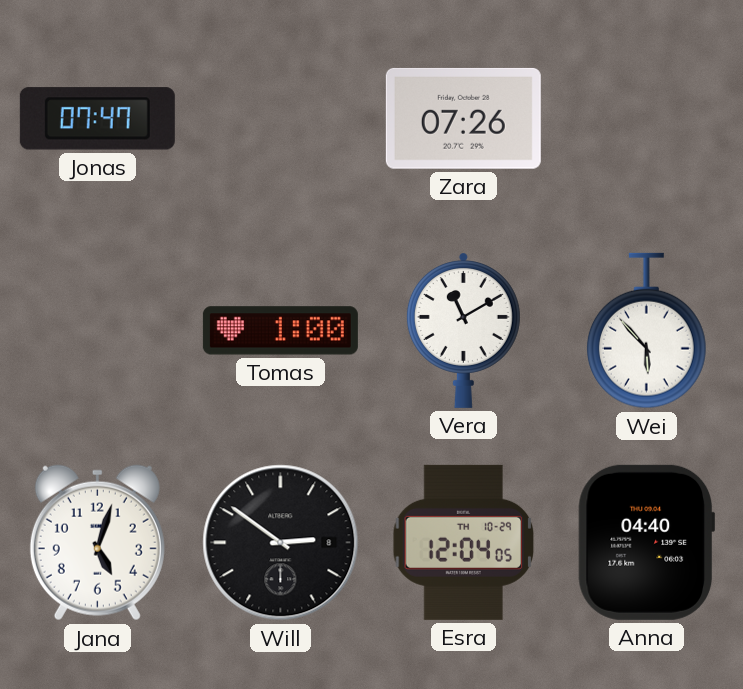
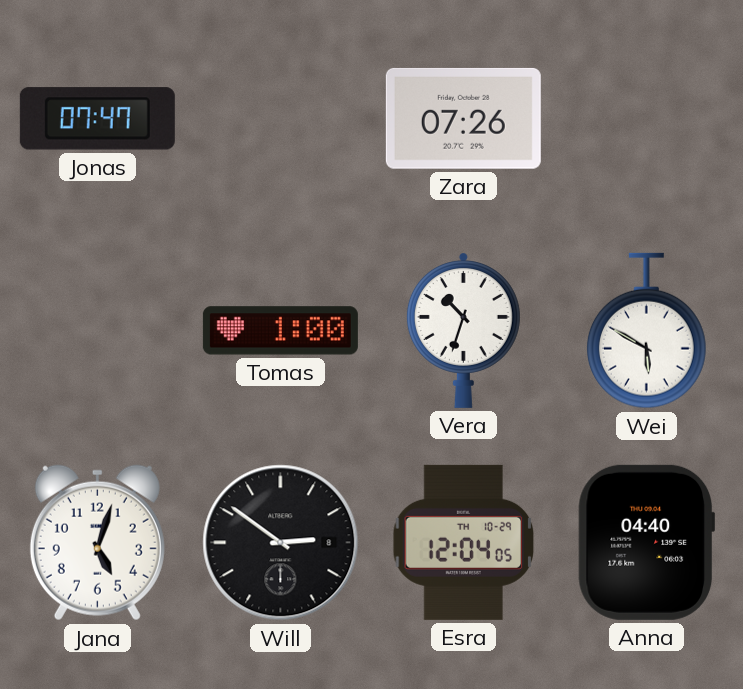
Vera: 11:10 -> 10:33 (463, 330)
Wei: 5:53 -> 5:50 (646, 331)
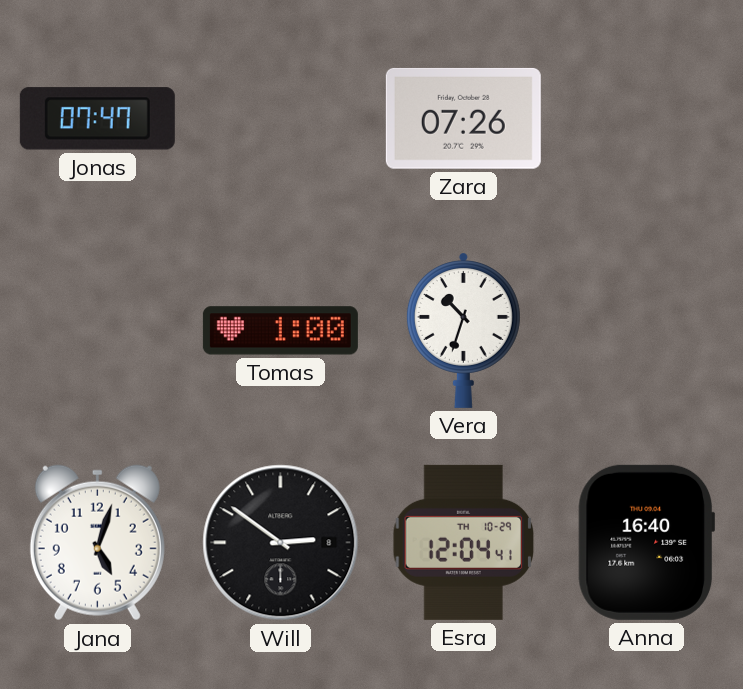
Wei: 5:50 -> none (646, 331)
Esra: 12:04:05 -> 12:04:41 (464, 542)
Anna: 04:40 -> 16:40 (646, 542)
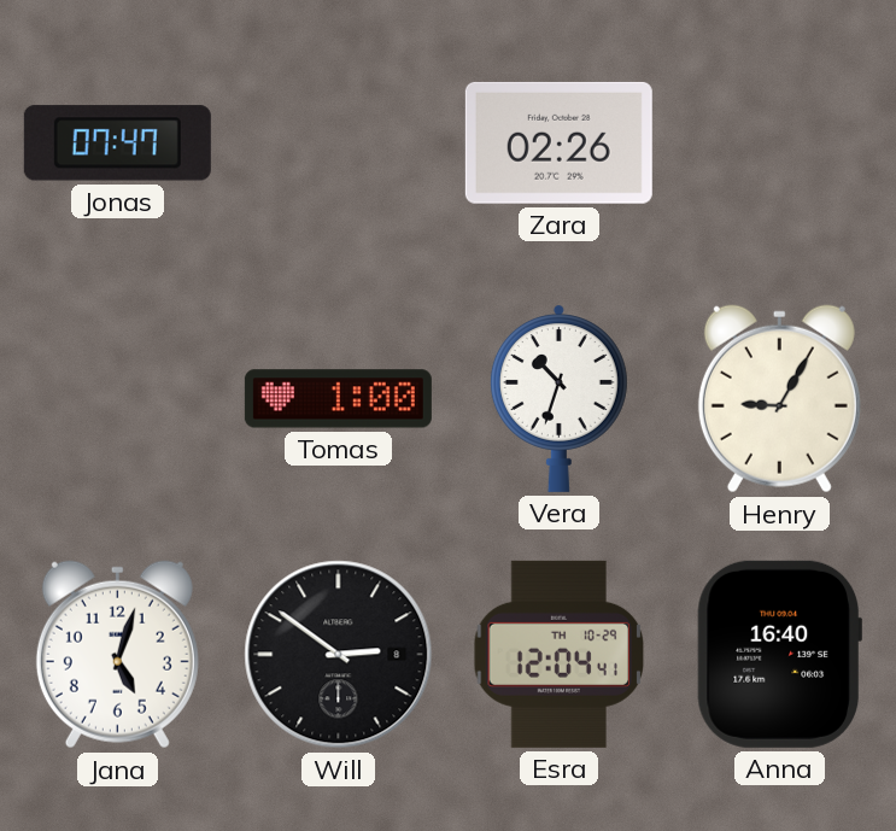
Zara: 07:26 -> 02:26 (558, 142)
Henry: none -> 9:05 (779, 399)
